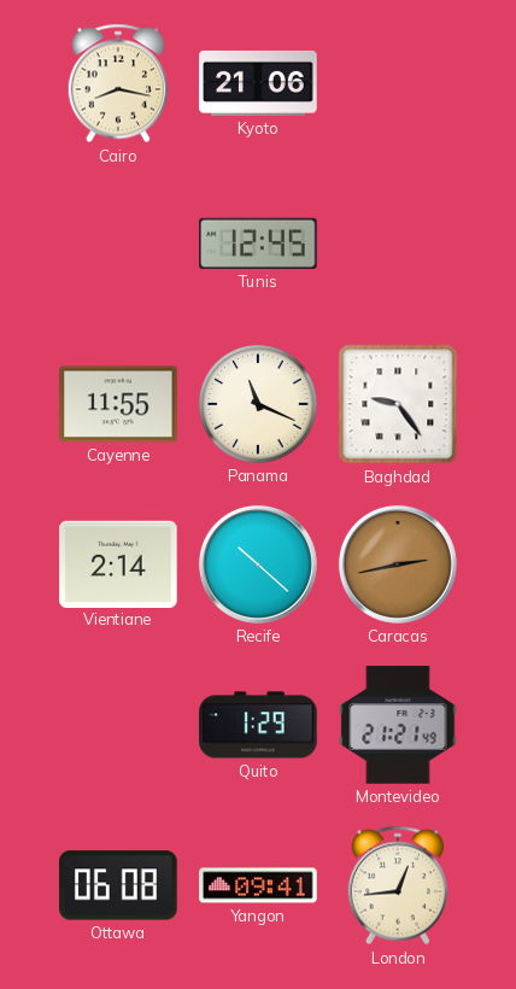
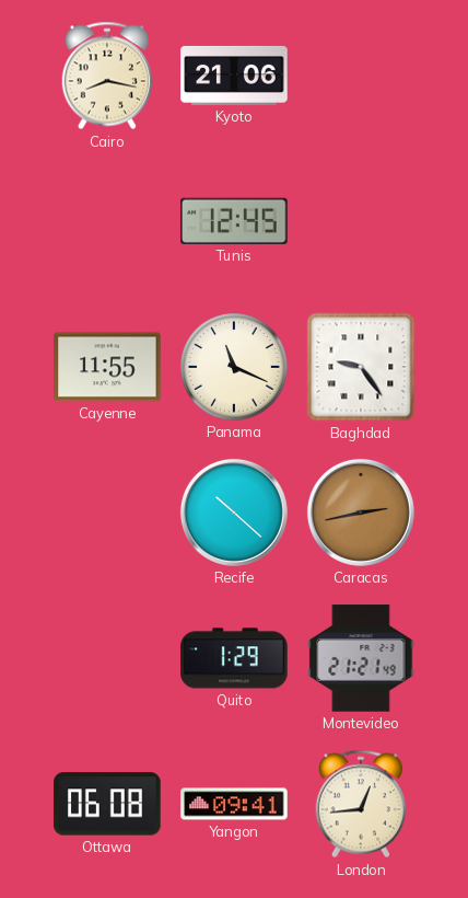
Vientiane: 2:14 -> none (118, 563)
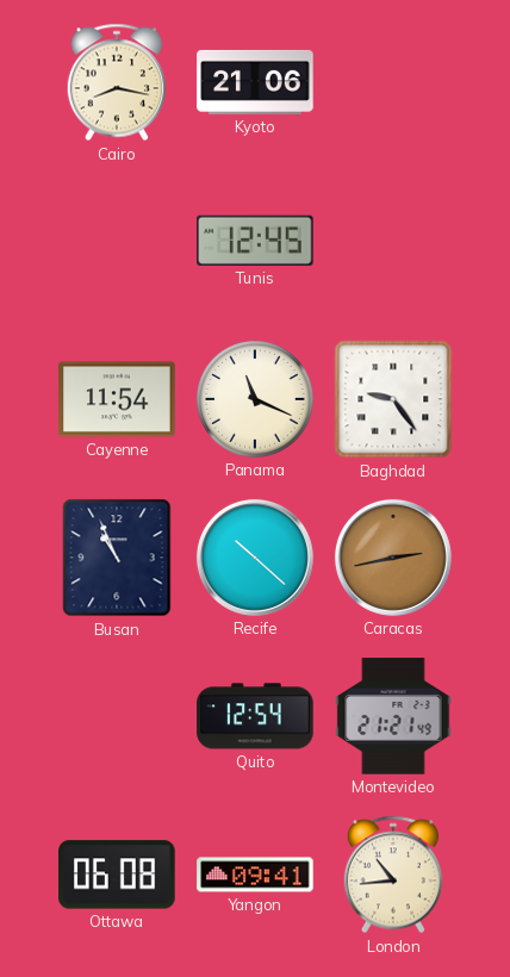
Cayenne: 11:55 -> 11:54 (117, 399)
Busan: none -> 10:56 (117, 558)
Quito: 1:29 -> 12:54 (255, 716)
London: 12:44 -> 10:44 (392, 875)
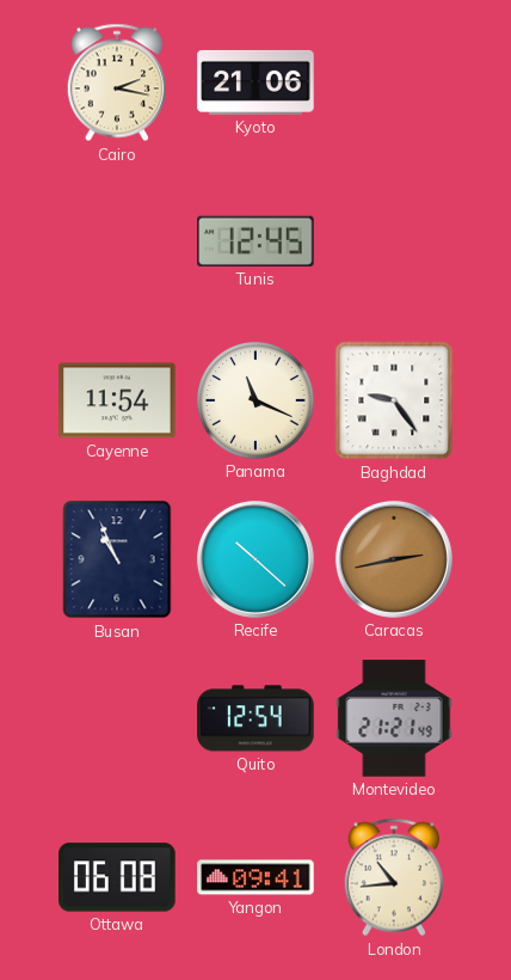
Cairo: 8:17 -> 2:17 (116, 82)
